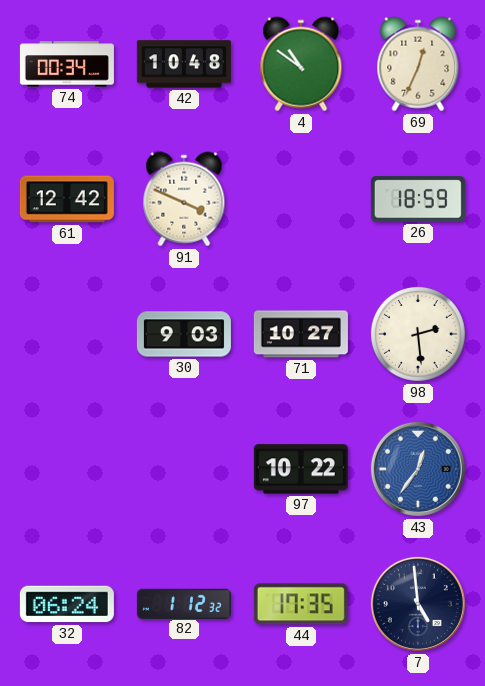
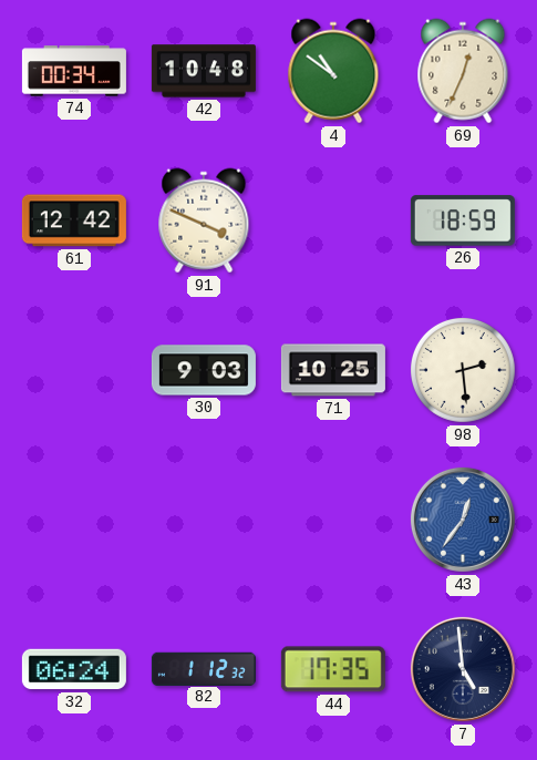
71: 10:27 -> 10:25 (333, 370)
97: 10:22 -> none (301, 469)
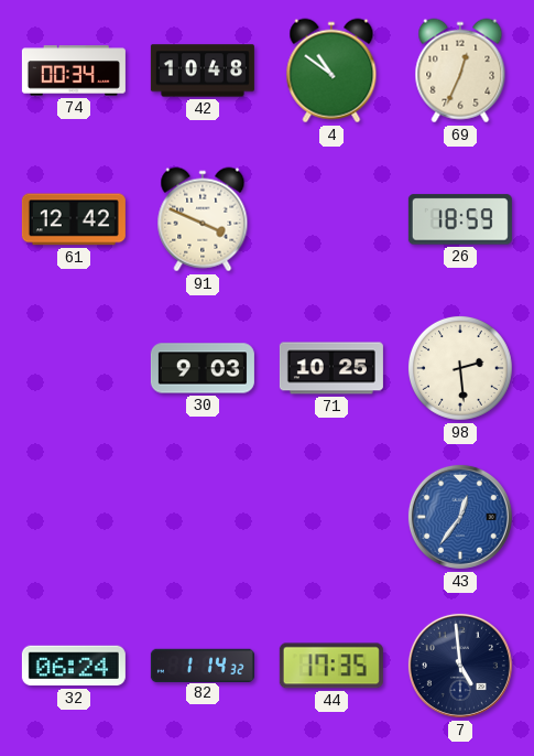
82: 1:12 -> 1:14 (203, 665)
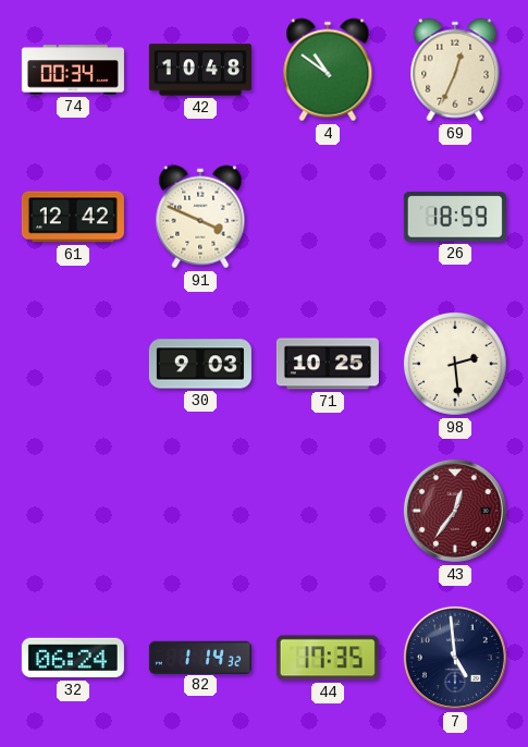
43 dial: blue -> burgundy (455, 511)
